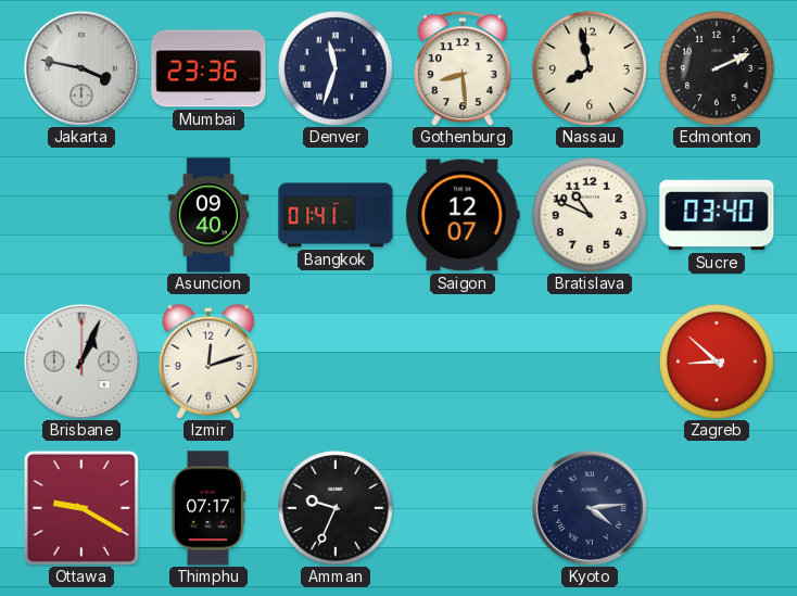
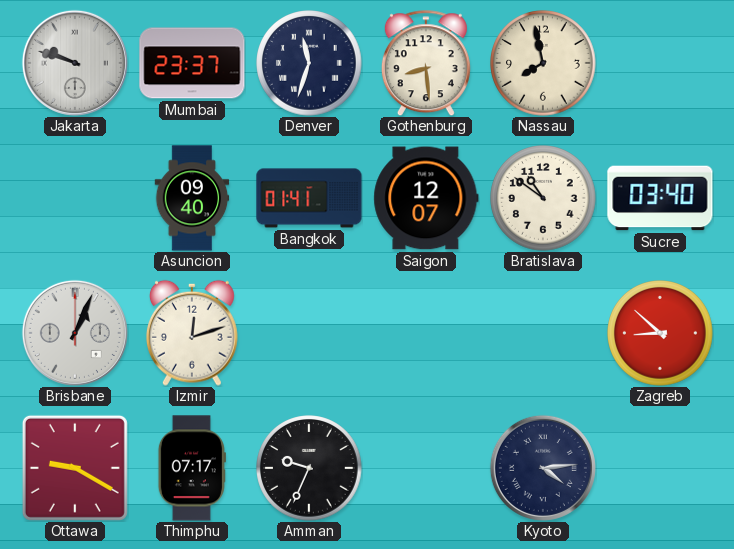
Jakarta: 3:47 -> 9:48 (75, 63)
Mumbai: 23:36 -> 23:37 (192, 63)
Edmonton: 2:11 -> none (717, 68)
Bratislava: 10:49 -> 10:51 (543, 198)
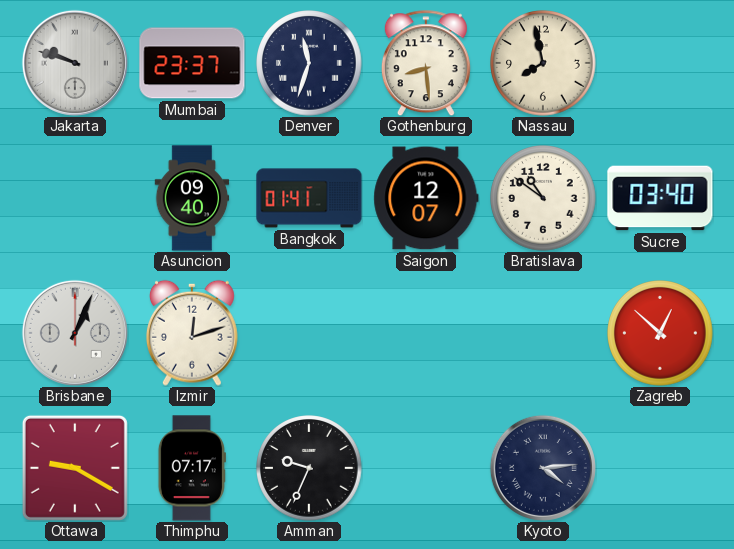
Zagreb: 8:52 -> 12:52 (660, 333)
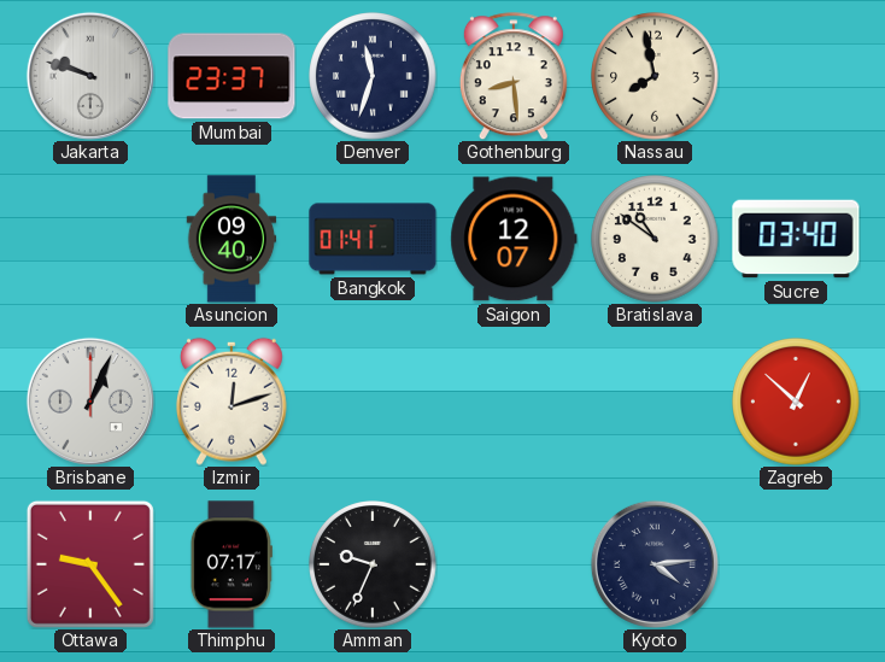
Ottawa: 9:20 -> 9:24 (90, 564)
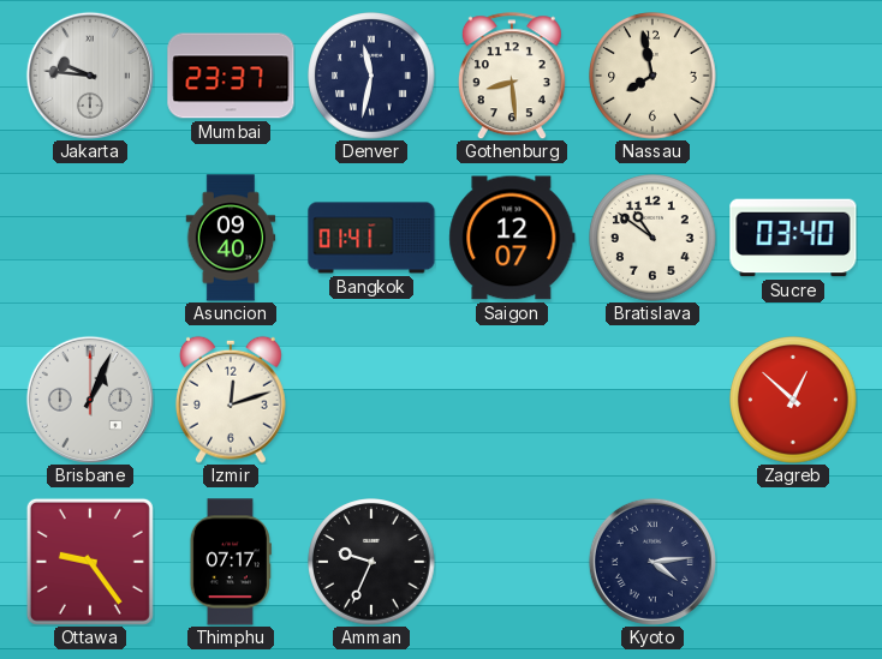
Jakarta: 9:48 -> 9:46 (90, 76)
Denver: 11:33 -> 11:32 (371, 76)
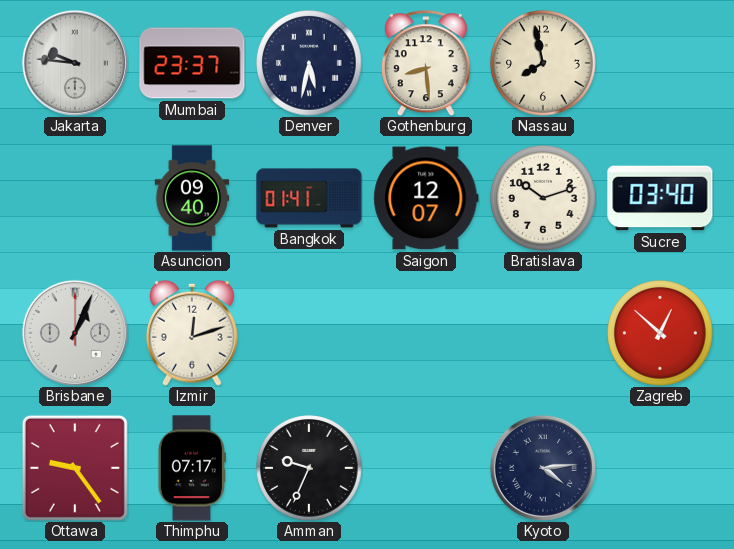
Denver: 11:32 -> 5:32 (309, 63)
Bratislava: 10:51 -> 10:12 (543, 198)
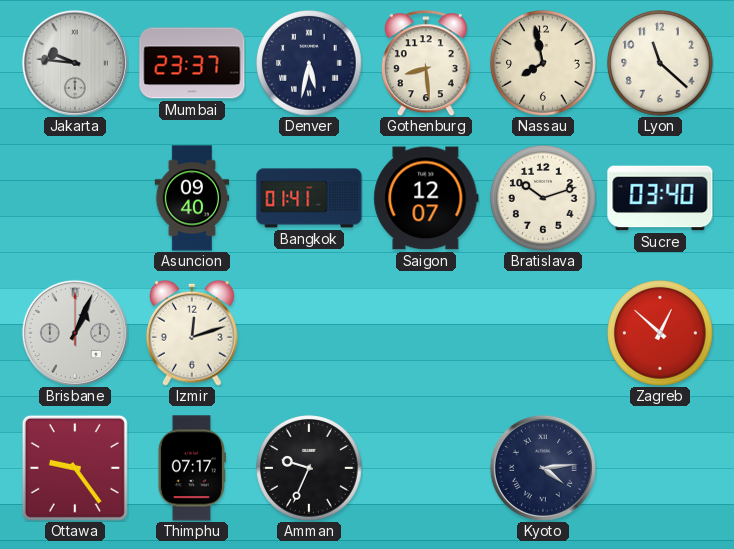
Lyon: none -> 11:22 (660, 63)
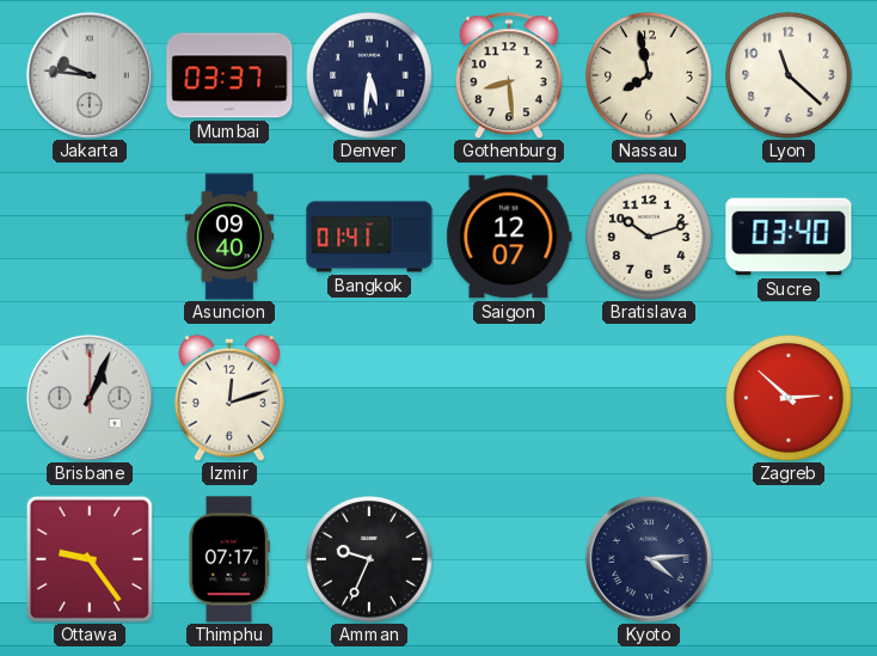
Mumbai: 23:37 -> 03:37 (229, 75)
Denver: 5:32 -> 5:31 (369, 75)
Zagreb: 12:52 -> 2:52 (789, 398)
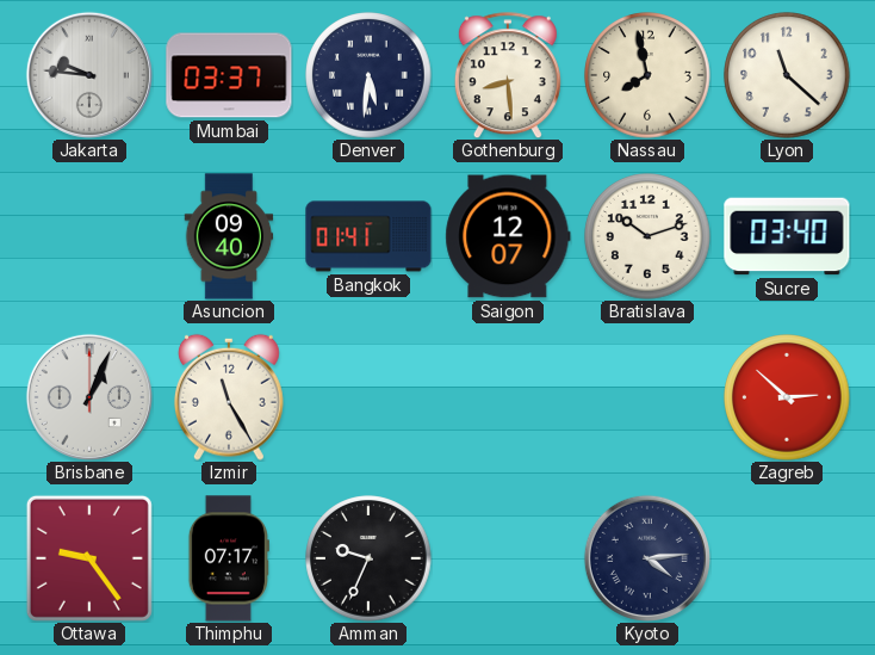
Izmir: 12:12 -> 11:25 (229, 397)
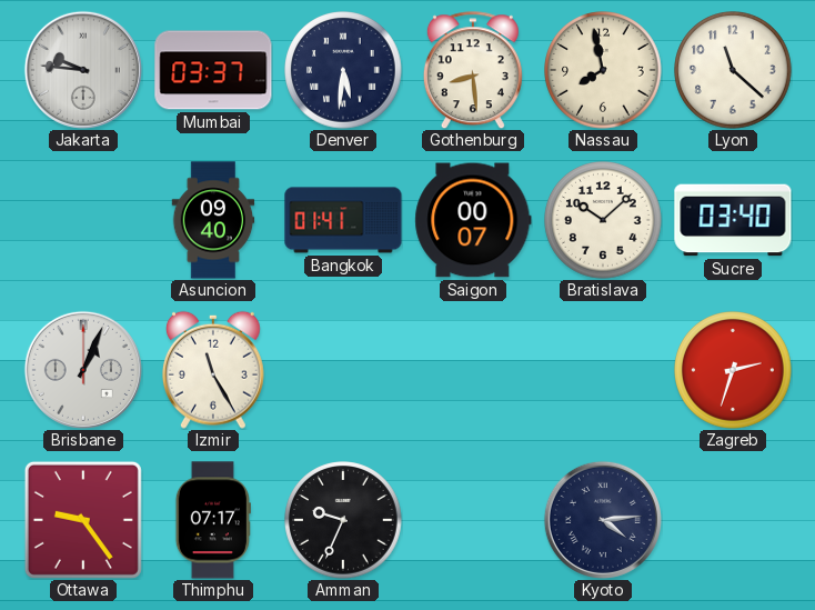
Saigon: 12:07 -> 00:07 (473, 220)
Bratislava: 10:12 -> 10:08 (603, 220)
Zagreb: 2:52 -> 2:33 (733, 370)
